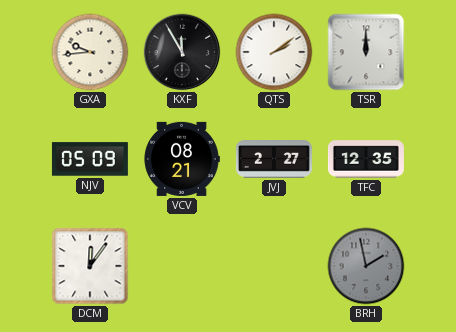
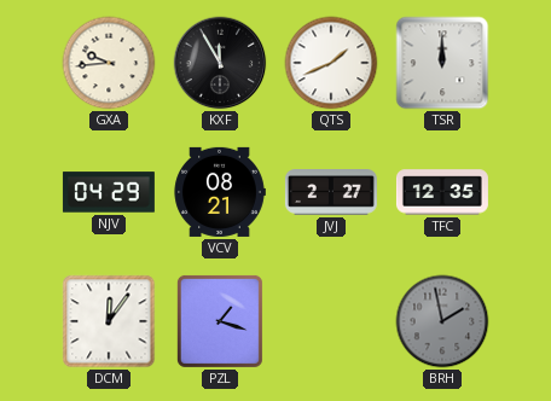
QTS: 2:09 -> 1:41 (331, 63)
NJV: 05:09 -> 04:29 (109, 192)
PZL: none -> 1:18 (220, 321)
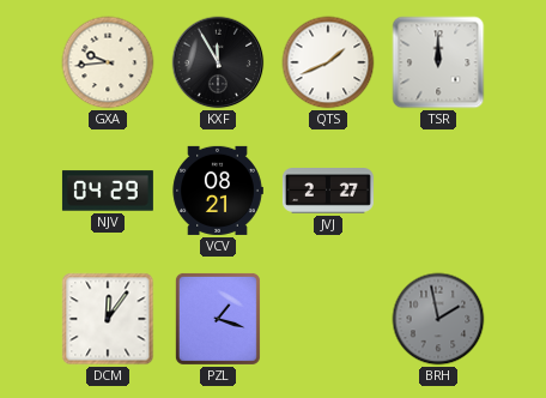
TFC: 12:35 -> none (442, 192)
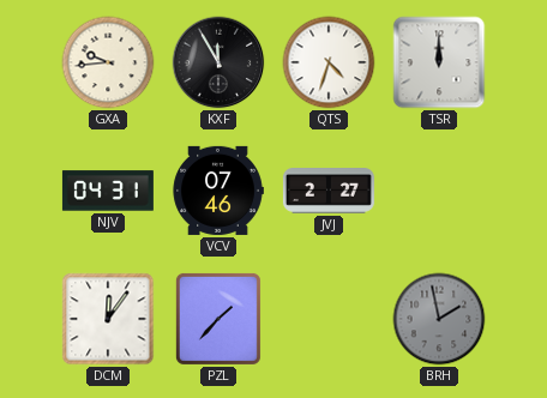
QTS: 1:41 -> 4:33 (329, 62)
NJV: 04:29 -> 04:31 (108, 191)
VCV: 08:21 -> 07:46 (218, 191)
PZL: 1:18 -> 1:37 (218, 319)
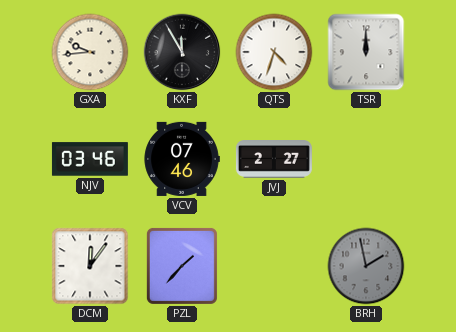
NJV: 04:31 -> 03:46 (90, 159)
